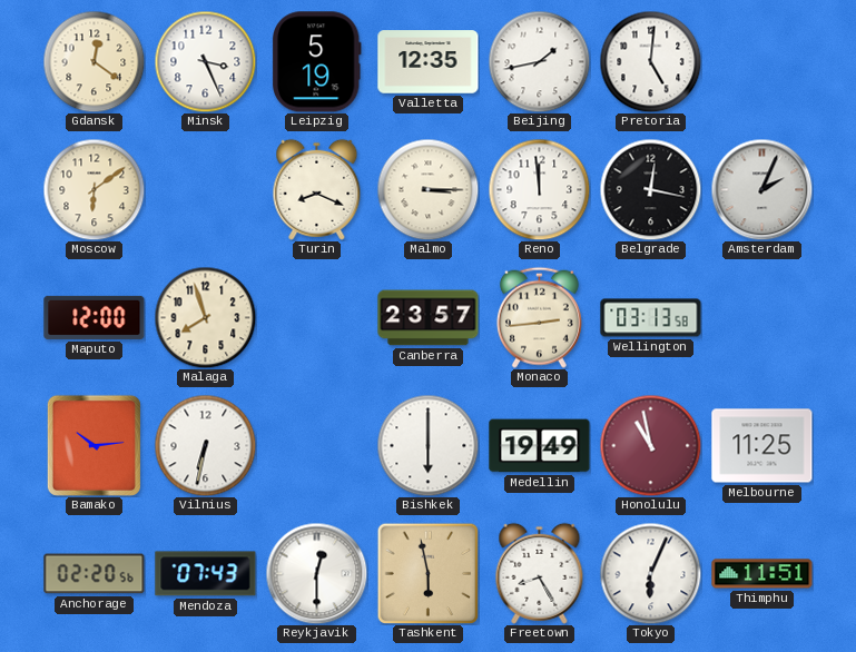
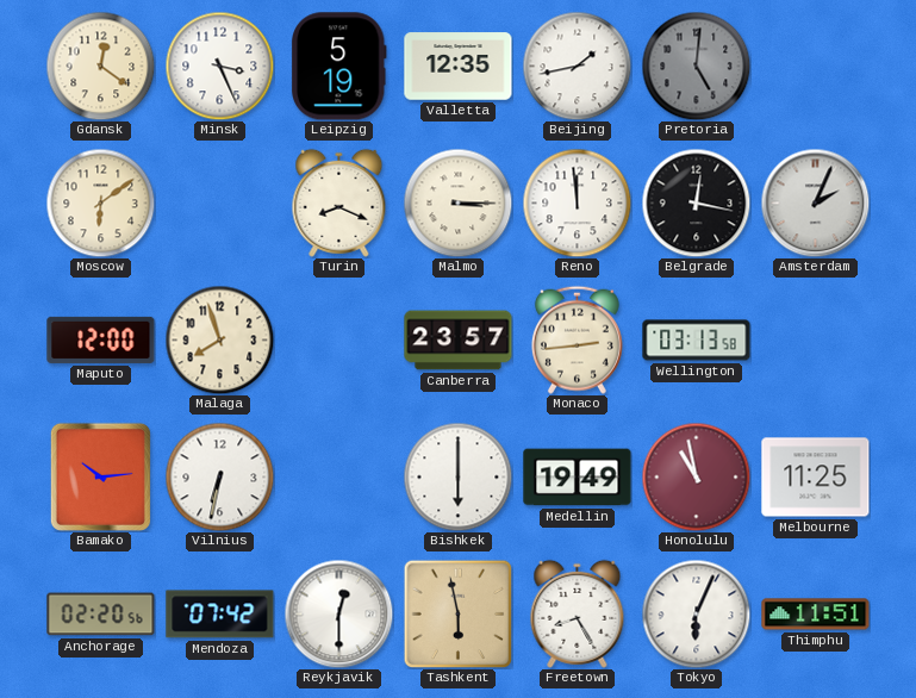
Pretoria dial: white -> grey (696, 66)
Mendoza: 07:43 -> 07:42 (220, 615)
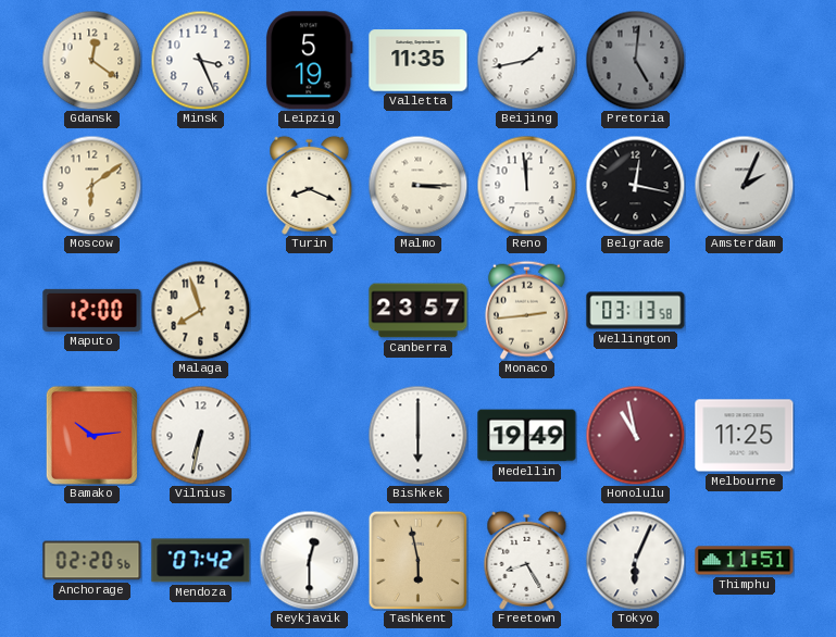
Valletta: 12:35 -> 11:35 (419, 61)
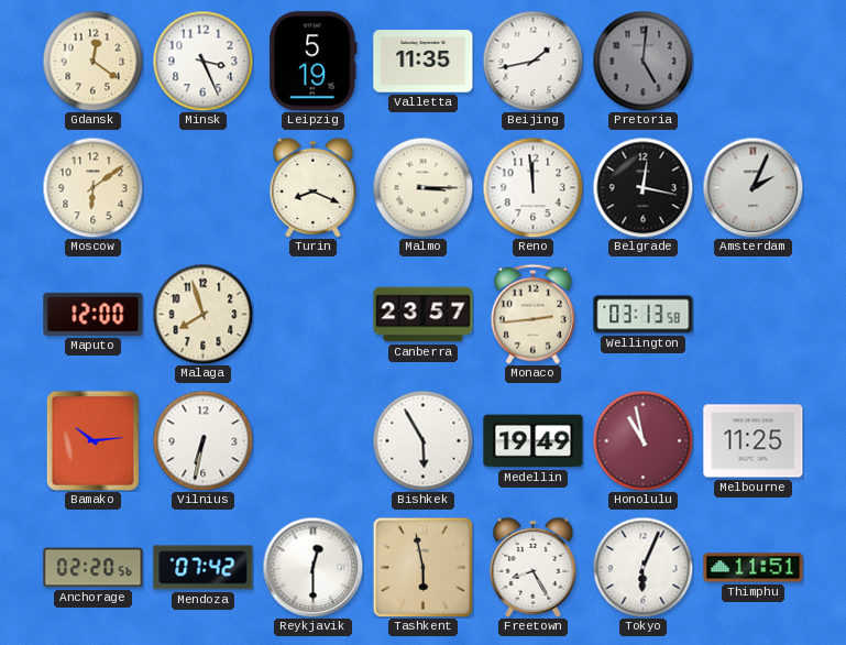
Bishkek: 6:00 -> 5:55 (422, 440)
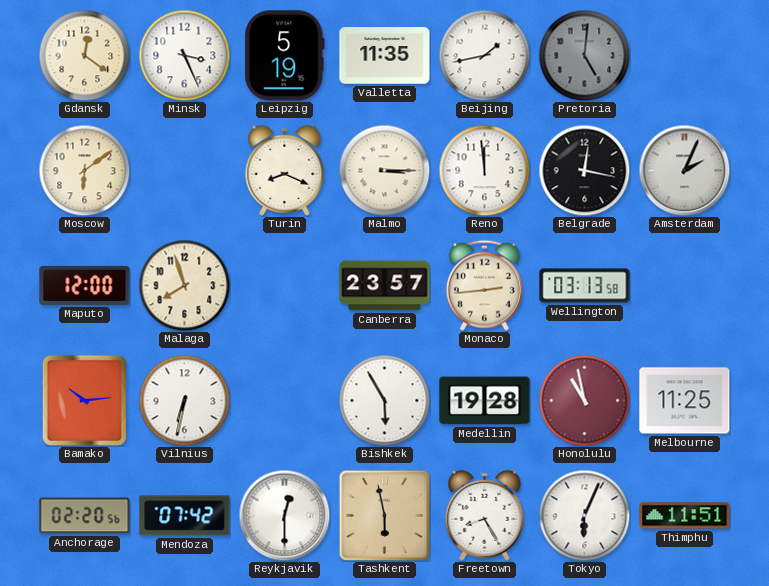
Medellin: 19:49 -> 19:28 (485, 401)
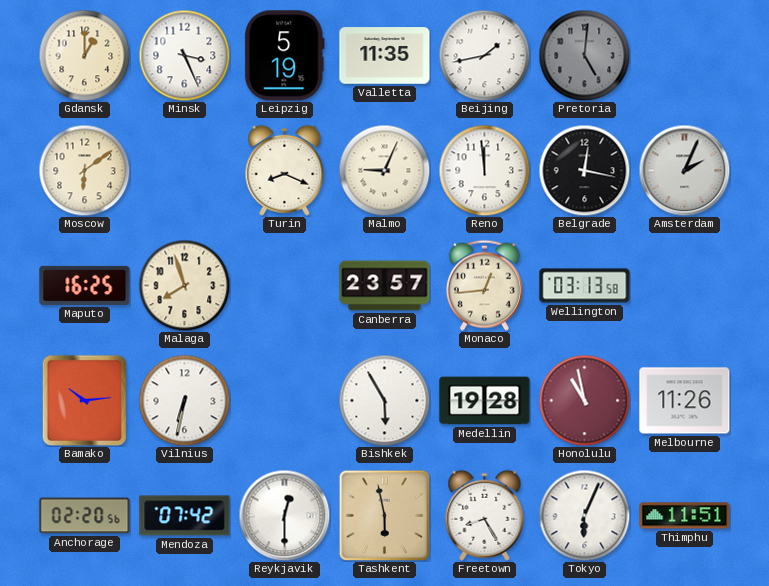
Gdansk: 12:21 -> 1:00 (84, 55)
Malmo: 3:15 -> 9:04 (384, 170)
Maputo: 12:00 -> 16:25 (85, 285)
Monaco: 2:44 -> 12:44 (484, 285)
Melbourne: 11:25 -> 11:26 (685, 401)
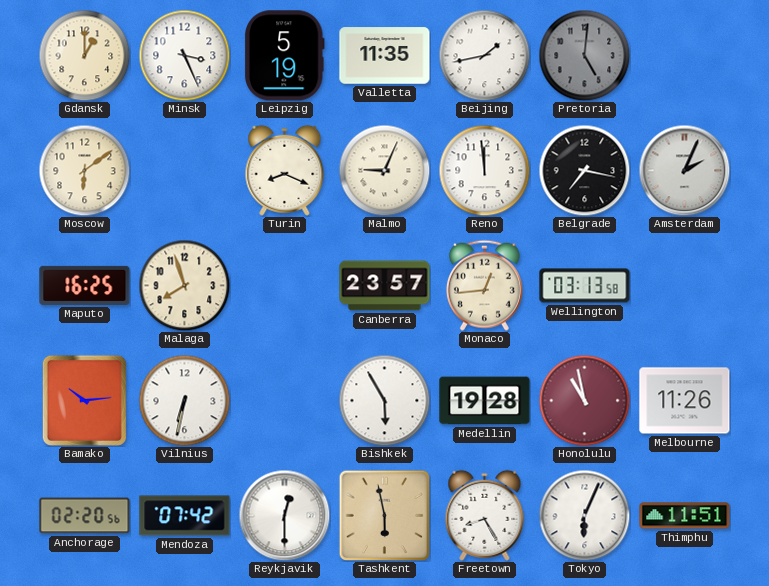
Belgrade: 12:17 -> 7:17 (584, 170)
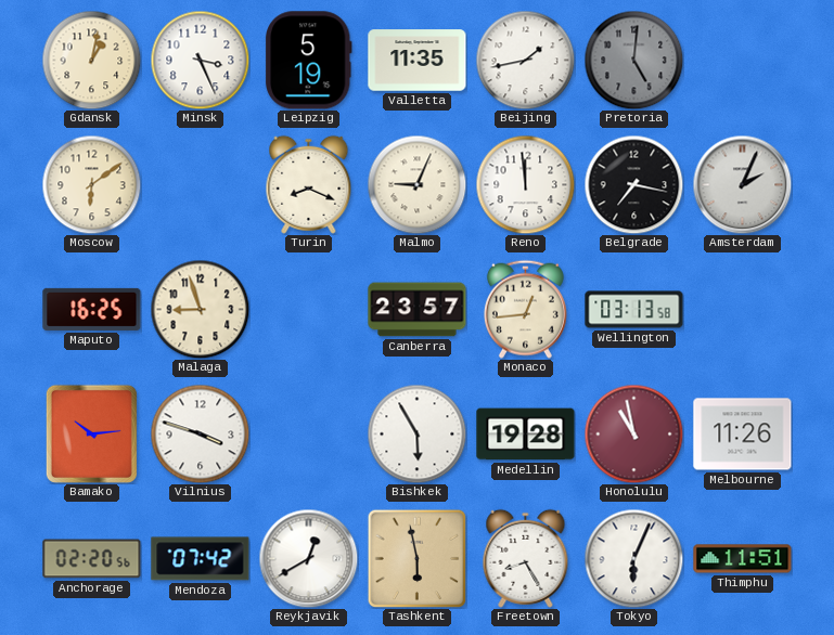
Gdansk: 1:00 -> 1:02 (91, 60)
Malaga: 7:57 -> 8:57 (200, 309)
Vilnius: 6:32 -> 3:48 (200, 433)
Reykjavik: 12:30 -> 12:40 (308, 558)
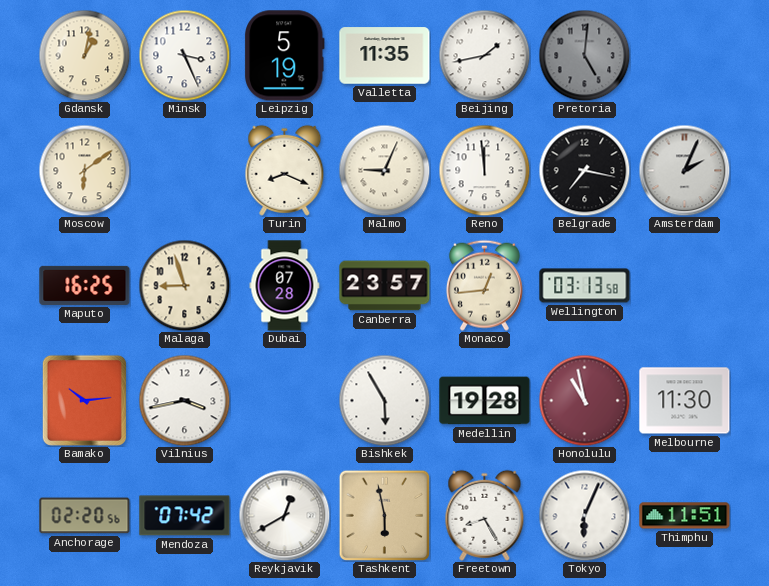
Dubai: none -> 07:28 (285, 286)
Vilnius: 3:48 -> 3:43 (184, 400)
Melbourne: 11:26 -> 11:30 (685, 401)
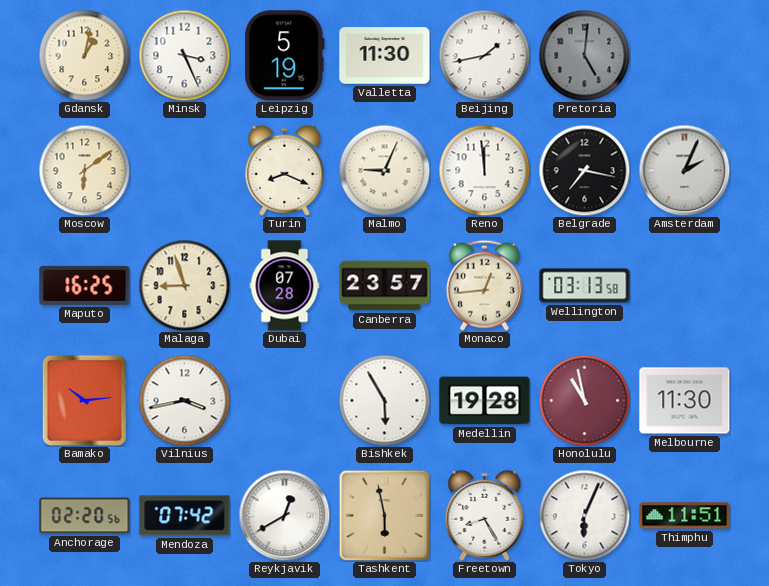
Valletta: 11:35 -> 11:30 (385, 56)
